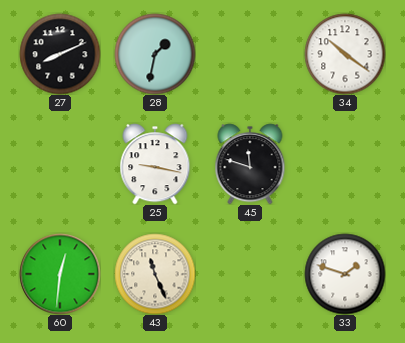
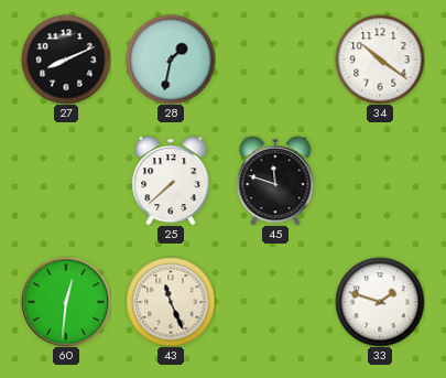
25: 9:17 -> 7:38 (171, 181)
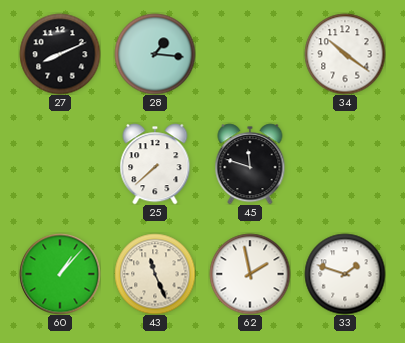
28: 1:32 -> 1:16 (155, 54)
60: 12:31 -> 1:07 (60, 274)
62: none -> 1:58 (250, 274)
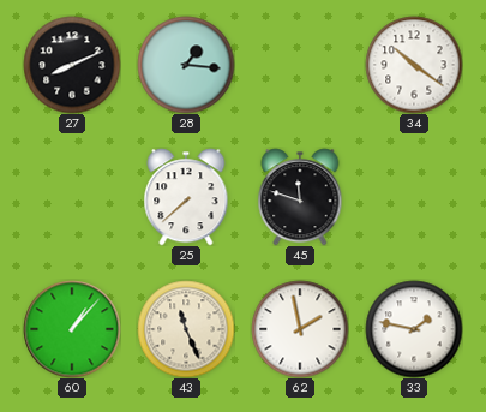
33: 1:48 -> 1:47 (414, 329)
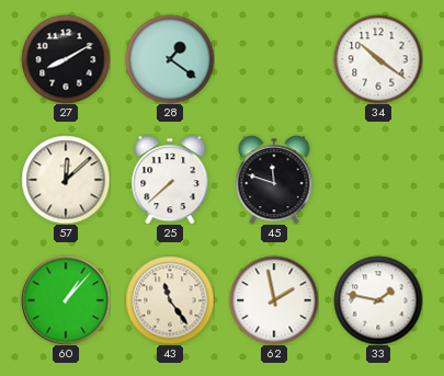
27: 8:11 -> 8:10 (66, 59)
28: 1:16 -> 1:21 (170, 59)
57: none -> 12:08 (66, 180)
43: 11:26 -> 11:24 (170, 300)
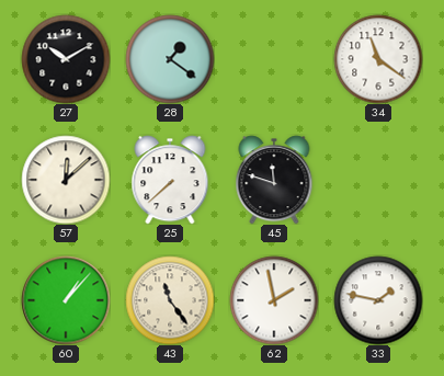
27: 8:10 -> 10:10 (66, 59)
34: 10:21 -> 11:21 (378, 59)
